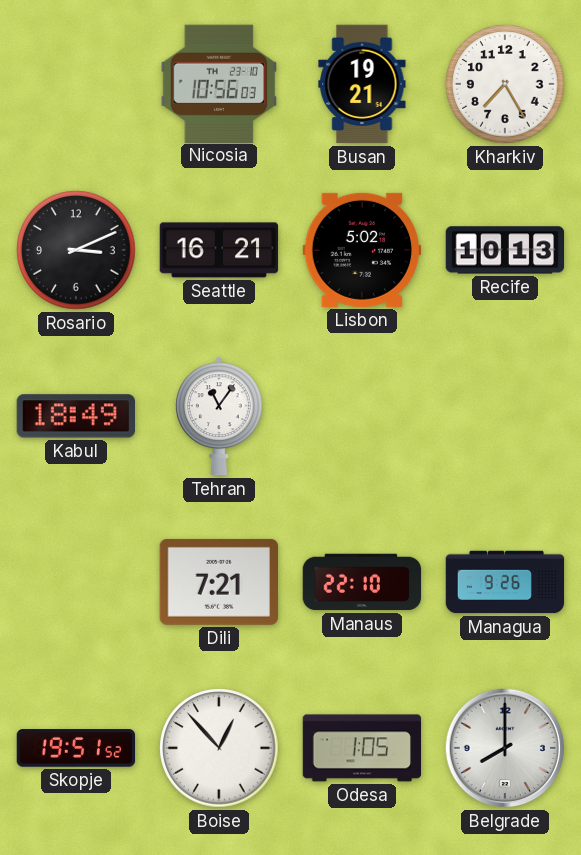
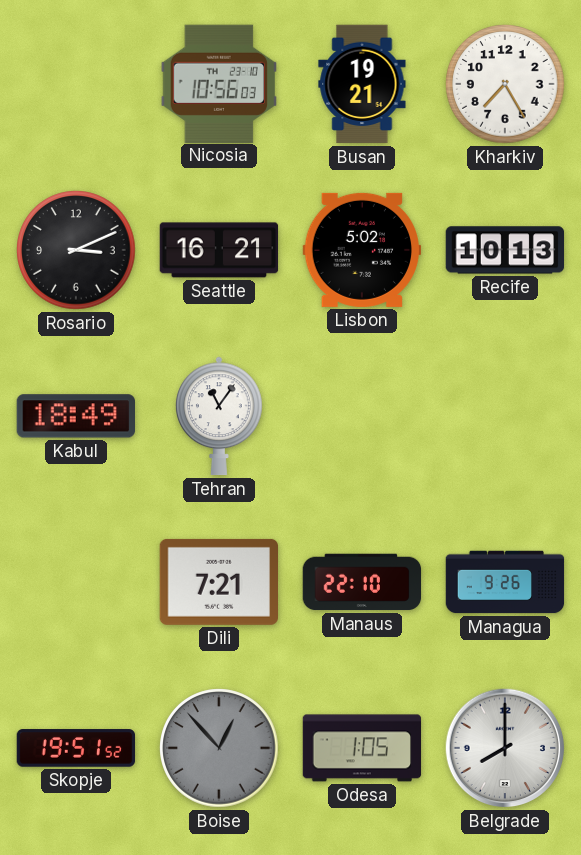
Boise dial: white -> grey (219, 748)
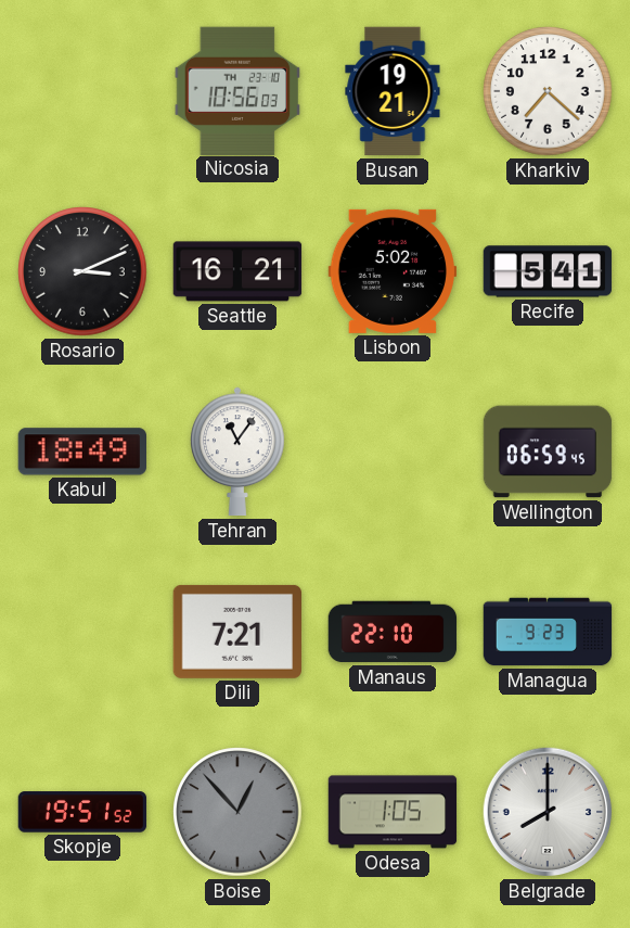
Kharkiv: 7:25 -> 7:22 (548, 91)
Recife: 10:13 -> 5:41 (548, 271)
Wellington: none -> 06:59 (548, 452)
Managua: 9:26 -> 9:23 (548, 632)
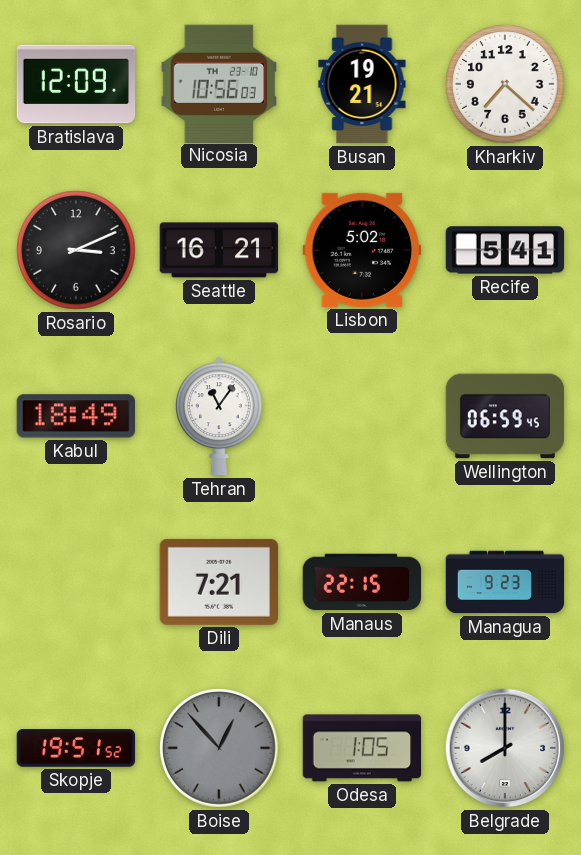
Bratislava: none -> 12:09 (76, 84)
Manaus: 22:10 -> 22:15 (362, 582)
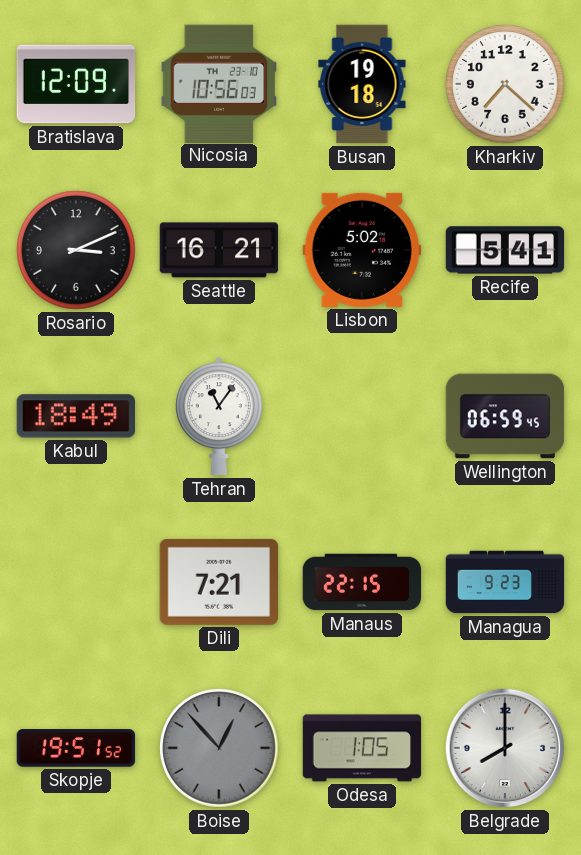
Busan: 19:21 -> 19:18 (362, 84)
